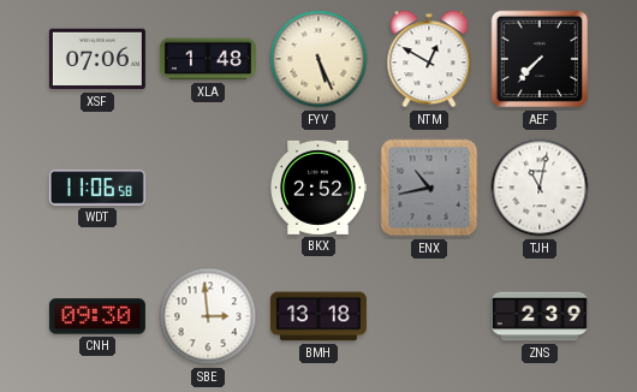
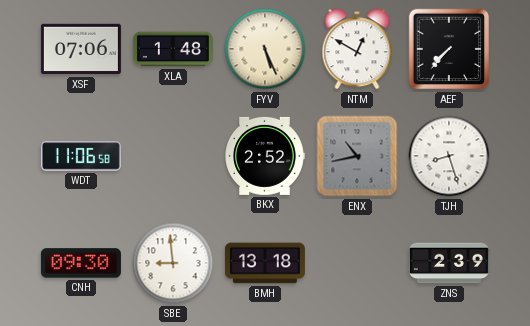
TJH: 11:02 -> 8:27 (449, 156)
SBE: 2:59 -> 8:59 (173, 263)
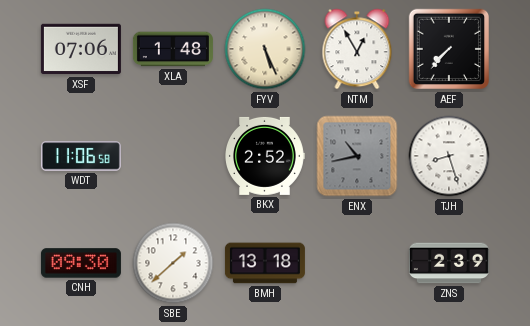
NTM: 12:50 -> 12:55 (357, 49)
SBE: 8:59 -> 1:38 (173, 263)
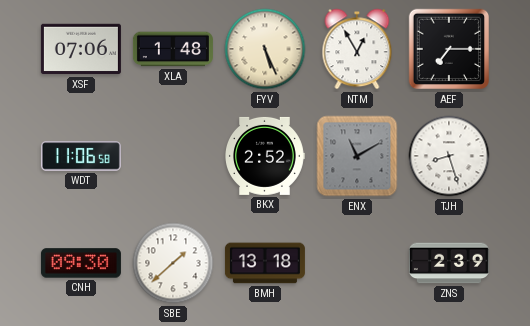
AEF: 7:37 -> 7:15 (449, 49)
ENX: 10:43 -> 11:10 (357, 156)
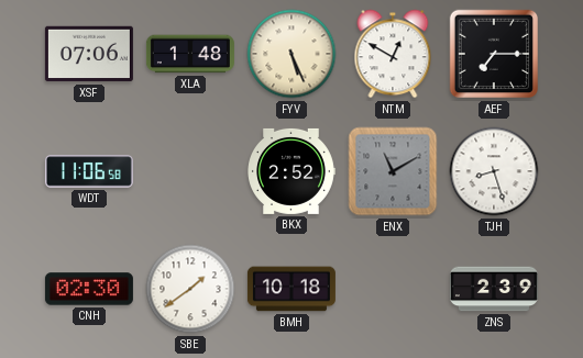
NTM: 12:55 -> 12:50 (393, 54)
CNH: 09:30 -> 02:30 (89, 289)
SBE: 1:38 -> 1:39 (190, 289)
BMH: 13:18 -> 10:18 (291, 289)
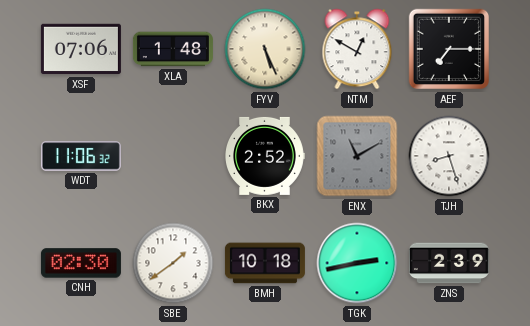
WDT: 11:06:58 -> 11:06:32 (81, 156)
TGK: none -> 2:43 (357, 263)
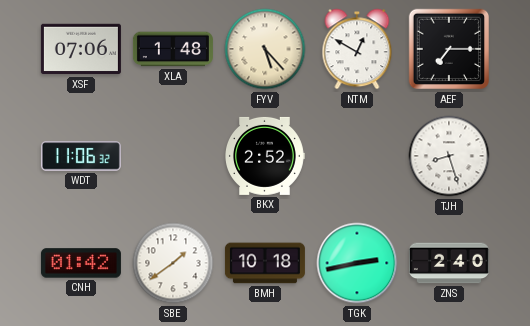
FYV: 5:26 -> 5:23 (265, 49)
ENX: 11:10 -> none (357, 156)
CNH: 02:30 -> 01:42 (81, 263)
ZNS: 2:39 -> 2:40 (449, 263)
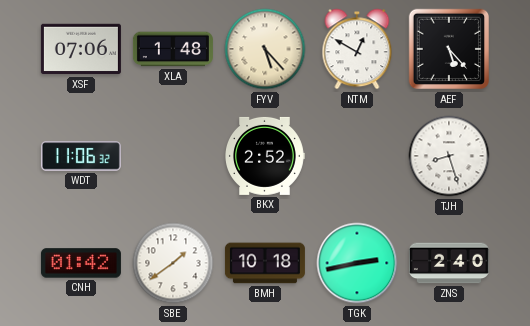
AEF: 7:15 -> 5:23 (449, 49)
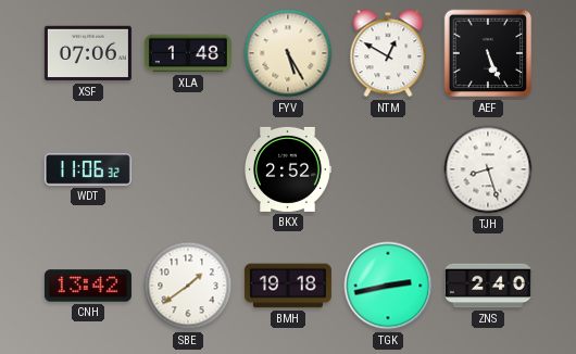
FYV: 5:23 -> 5:25 (288, 53)
AEF: 5:23 -> 5:26 (488, 53)
CNH: 01:42 -> 13:42 (88, 286)
BMH: 10:18 -> 19:18 (288, 286)
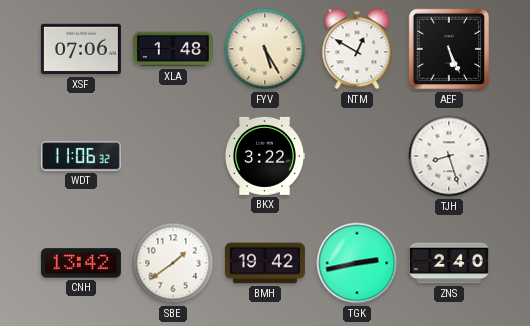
BKX: 2:52 -> 3:22 (265, 156)
BMH: 19:18 -> 19:42 (265, 263)
